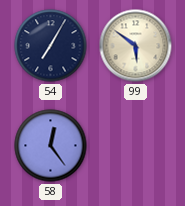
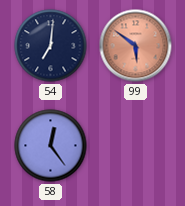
54: 7:05 -> 7:01 (51, 46)
99 dial: cream -> salmon (136, 46)
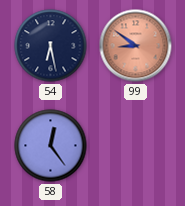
54: 7:01 -> 6:28 (51, 46)
99: 5:51 -> 8:51 (136, 46)
